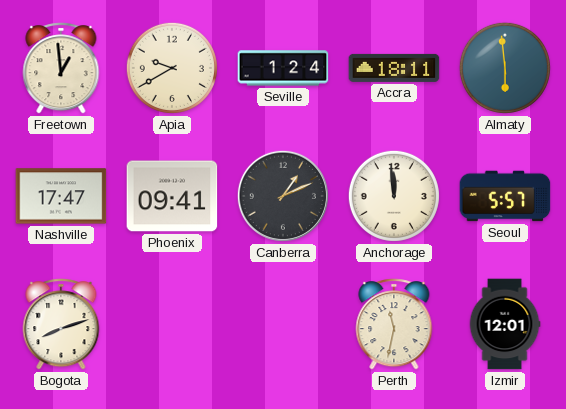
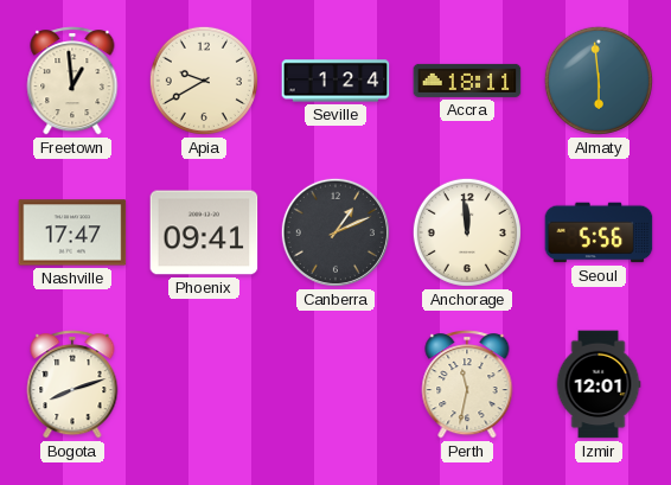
Seoul: 5:57 -> 5:56 (599, 232)
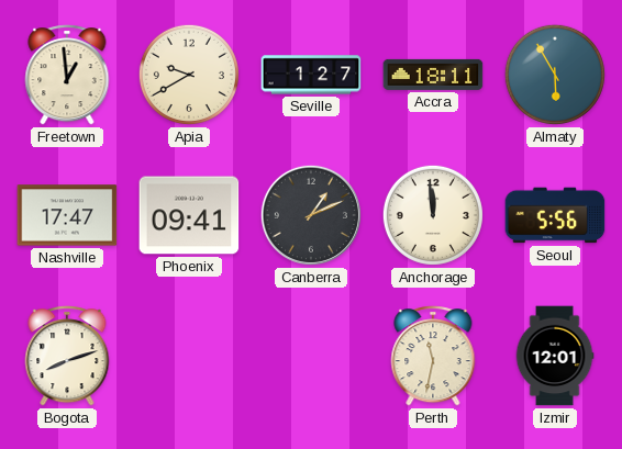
Seville: 1:24 -> 1:27 (311, 75)
Almaty: 5:59 -> 5:55 (555, 75)
